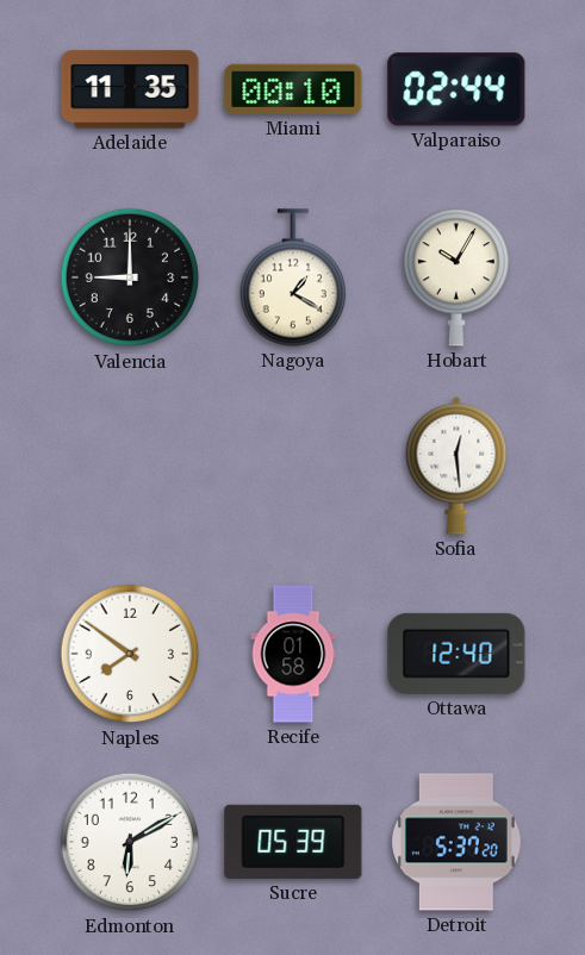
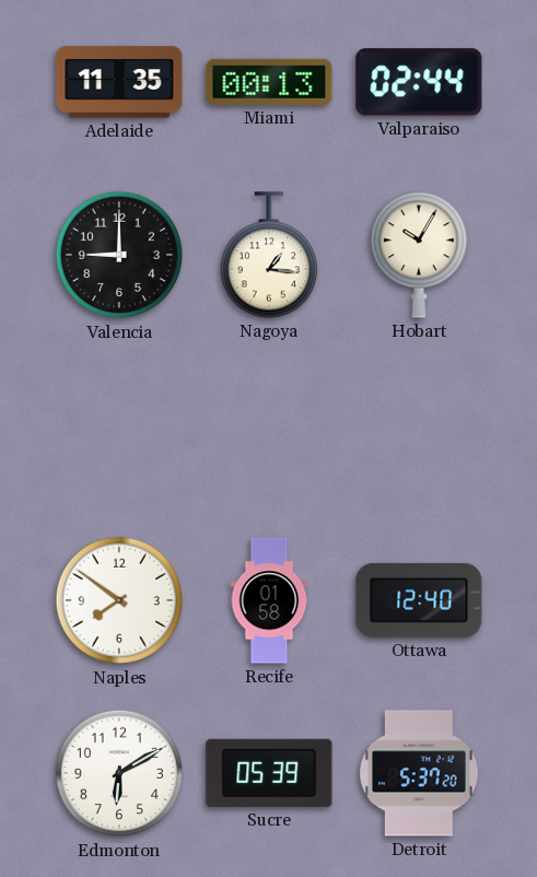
Miami: 00:10 -> 00:13 (269, 82)
Nagoya: 1:20 -> 1:16 (268, 255)
Sofia: 12:29 -> none (456, 466)
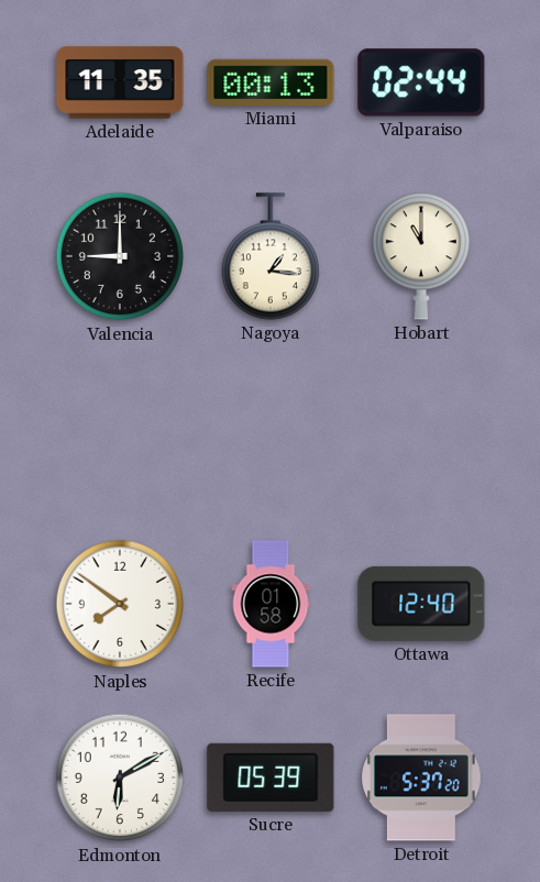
Hobart: 10:05 -> 11:00 (420, 256)
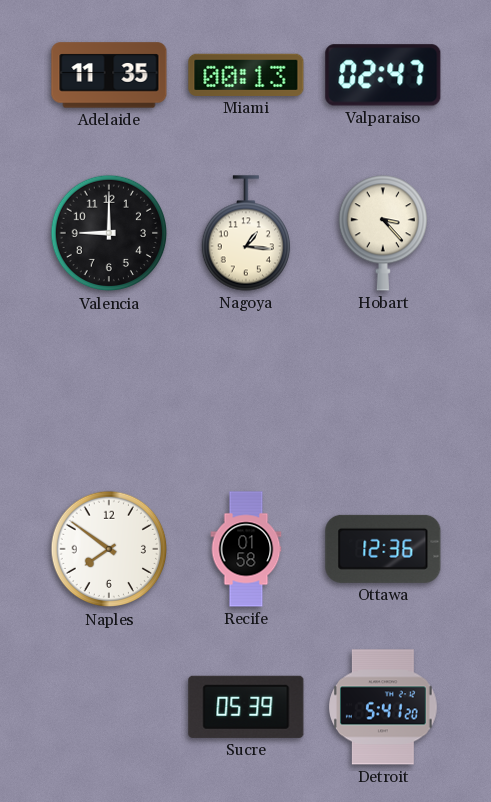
Valparaiso: 02:44 -> 02:47 (383, 75)
Hobart: 11:00 -> 3:23 (382, 233)
Ottawa: 12:40 -> 12:36 (383, 549)
Edmonton: 6:10 -> none (120, 778)
Detroit: 5:37 -> 5:41 (384, 707)
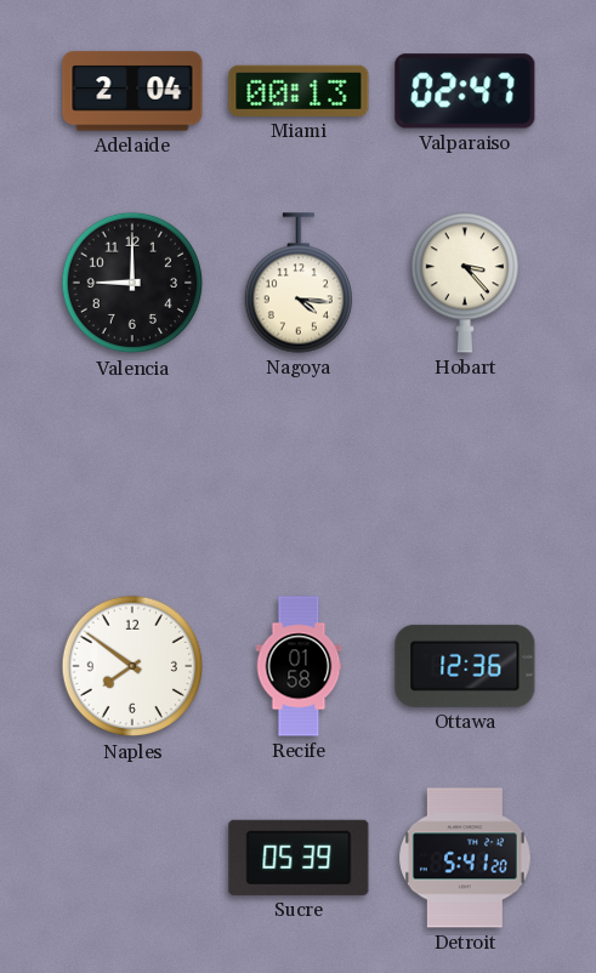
Adelaide: 11:35 -> 2:04 (132, 91)
Nagoya: 1:16 -> 4:16 (297, 283)
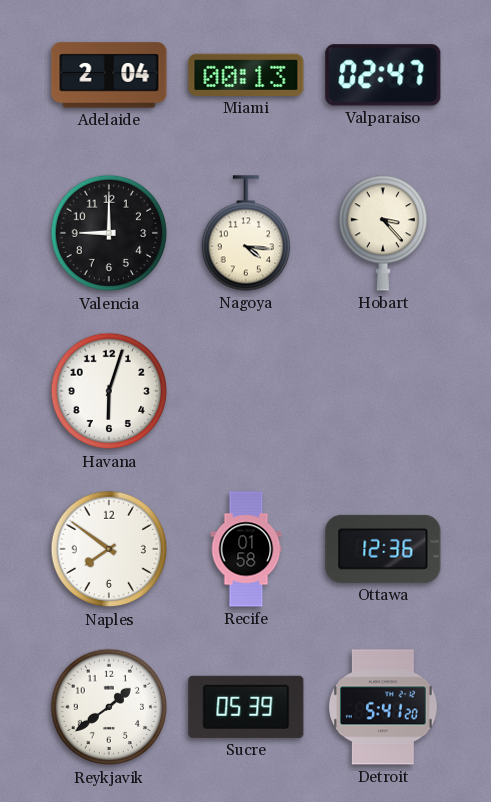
Havana: none -> 6:03 (109, 391)
Reykjavik: none -> 1:39 (109, 707)
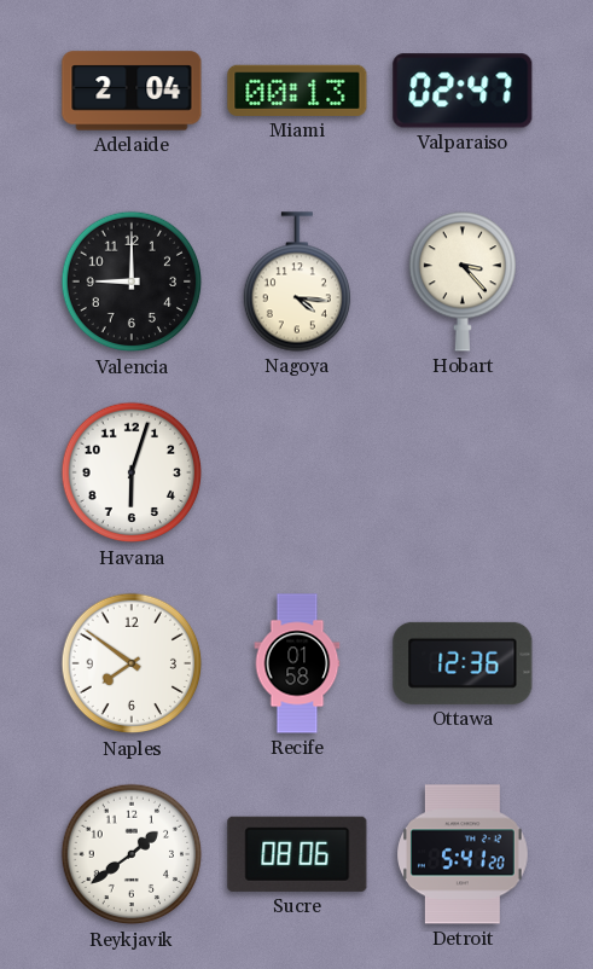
Sucre: 05:39 -> 08:06 (297, 854)
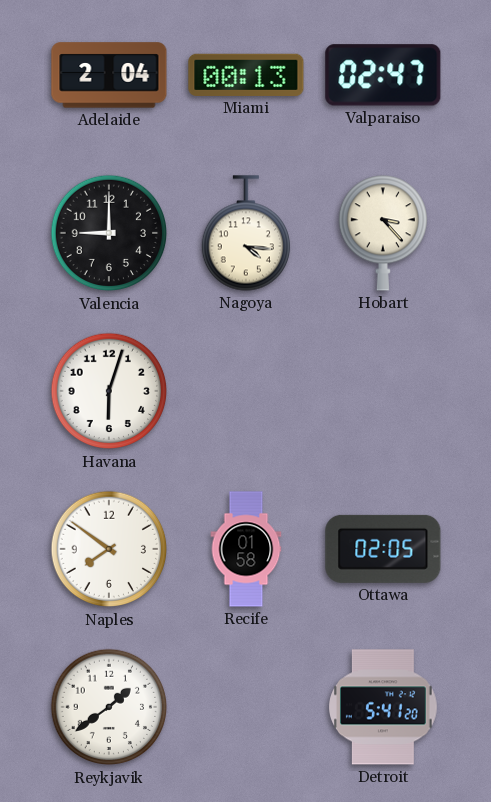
Ottawa: 12:36 -> 02:05 (383, 549)
Sucre: 08:06 -> none (297, 854)
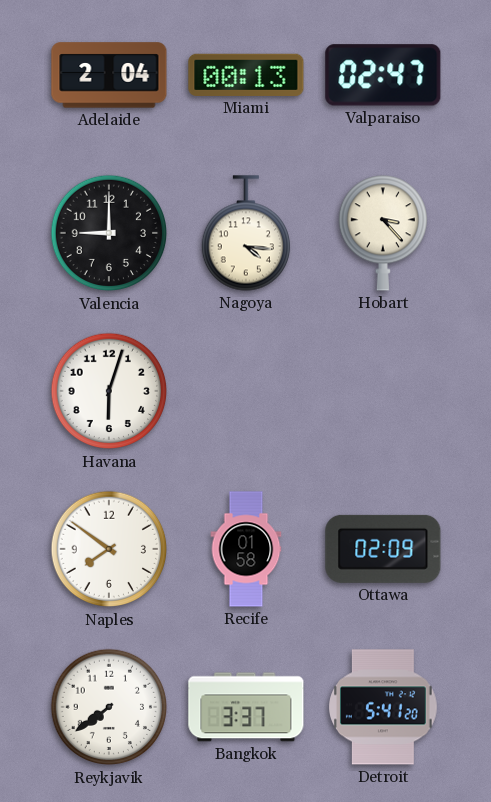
Ottawa: 02:05 -> 02:09 (383, 549)
Reykjavik: 1:39 -> 7:39 (109, 707)
Bangkok: none -> 3:37 (246, 707)
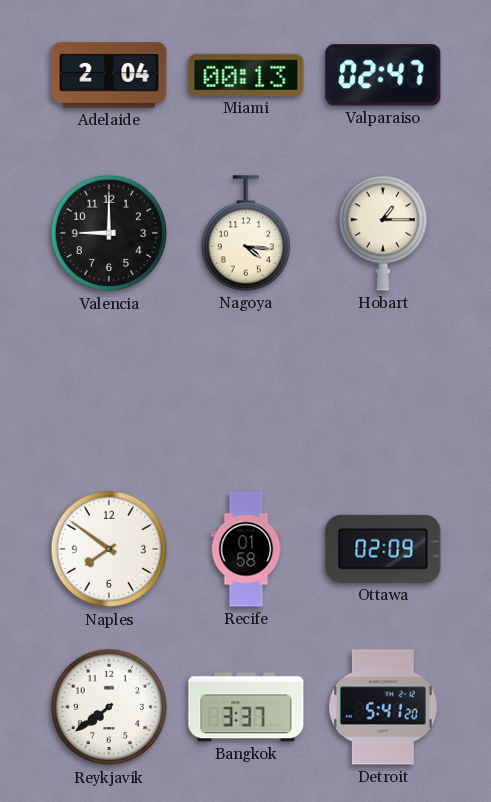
Hobart: 3:23 -> 1:15 (382, 233)
Havana: 6:03 -> none (109, 391)
